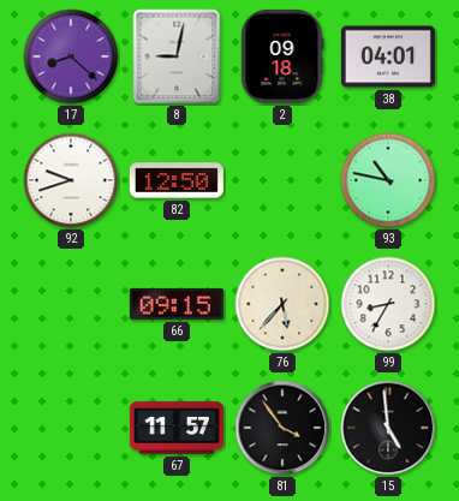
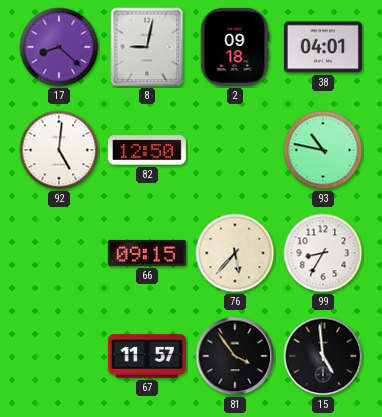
92: 9:42 -> 5:01 (59, 150)
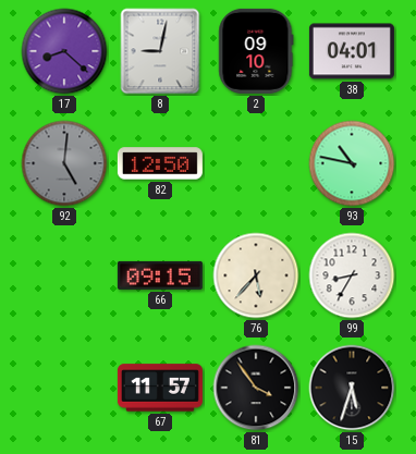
2: 09:18 -> 09:10 (256, 51)
92 dial: white -> grey (64, 163)
15: 4:59 -> 5:33 (352, 388)
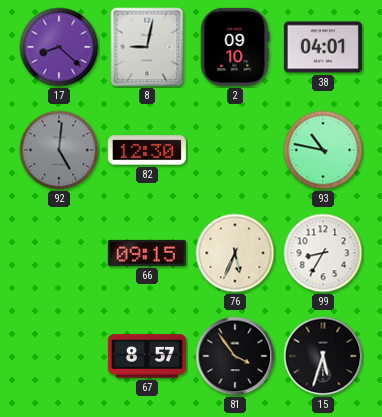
82: 12:50 -> 12:30 (147, 150)
76: 5:37 -> 5:34 (235, 253)
67: 11:57 -> 8:57 (147, 356)
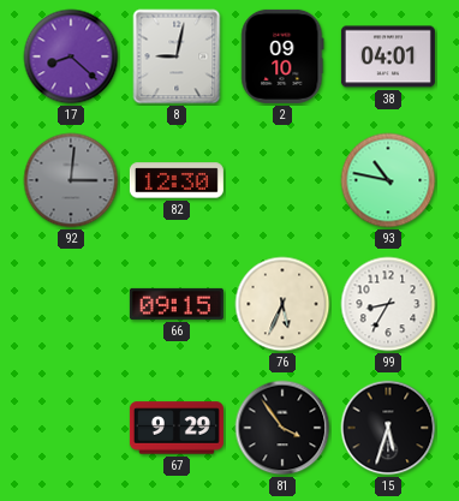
92: 5:01 -> 3:01 (71, 180)
67: 8:57 -> 9:29 (177, 428)
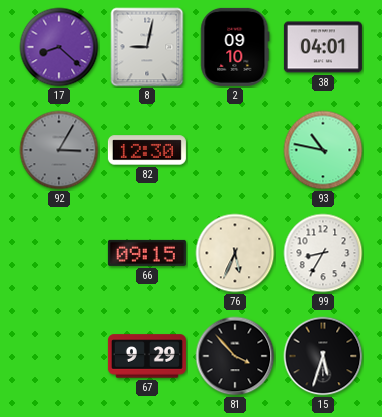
92: 3:01 -> 3:05 (59, 150)
81: 3:54 -> 3:53 (235, 356)
